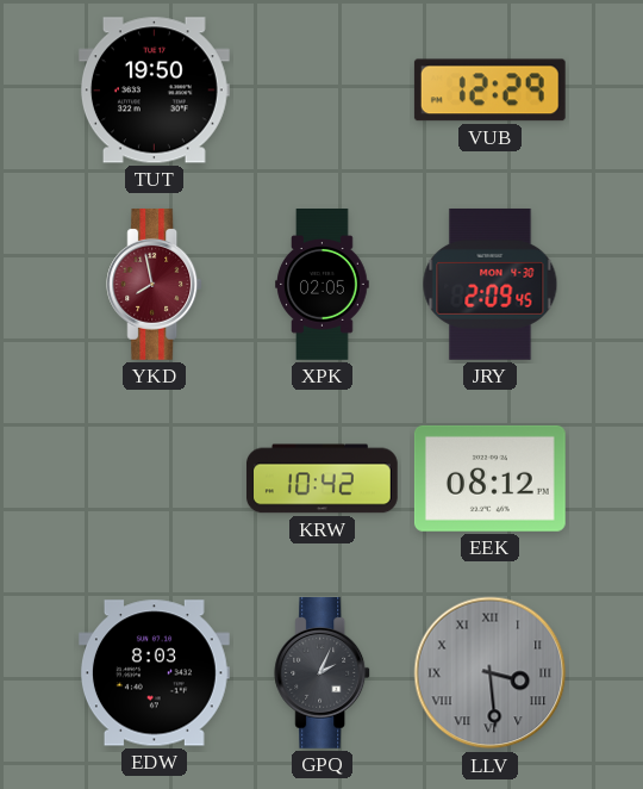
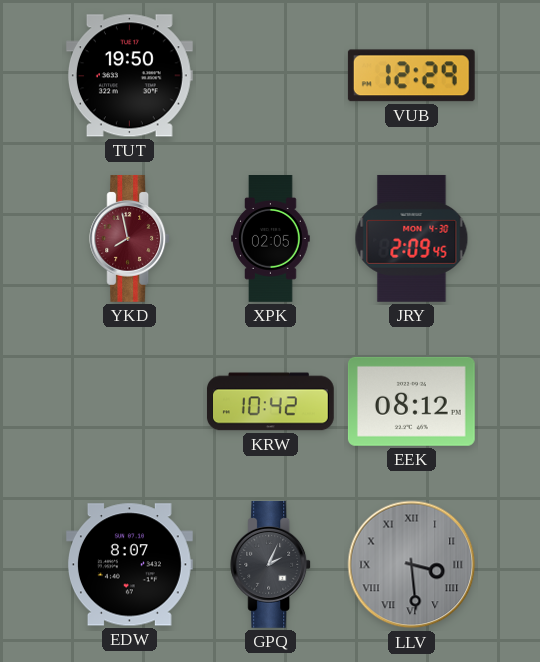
EDW: 8:03 -> 8:07 (129, 565)
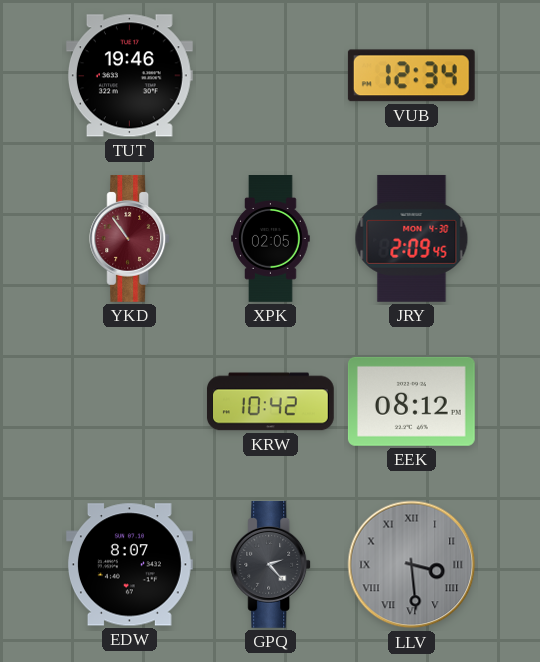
TUT: 19:50 -> 19:46 (129, 76)
VUB: 12:29 -> 12:34 (411, 76)
YKD: 7:58 -> 10:54 (130, 238)
GPQ: 2:04 -> 2:23 (271, 564)
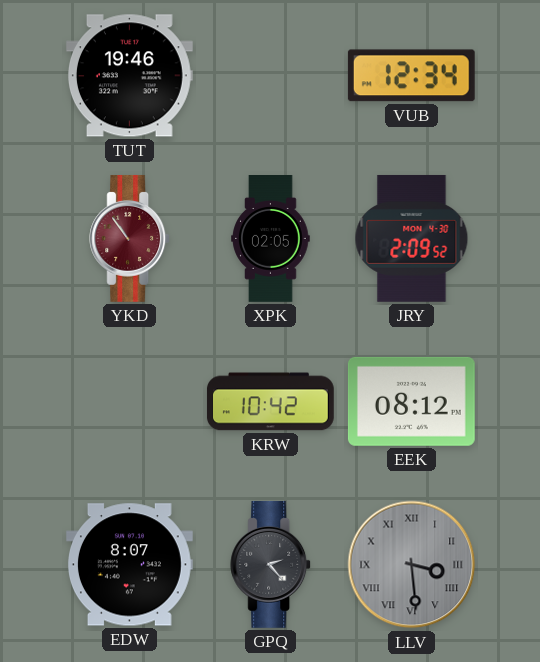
JRY: 2:09:45 -> 2:09:52 (412, 238)
